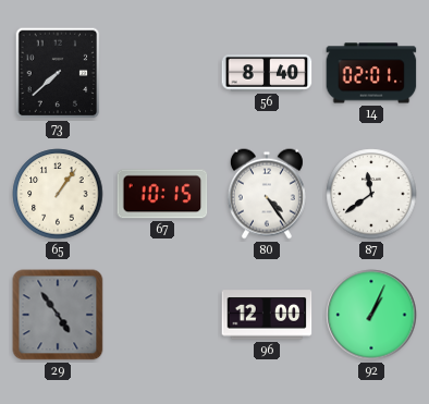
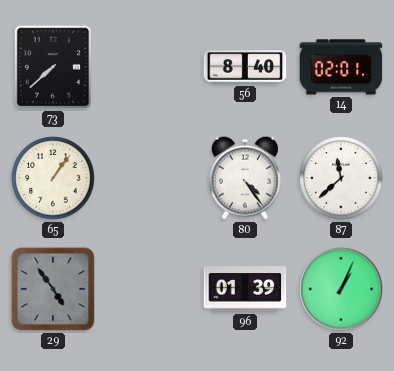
67: 10:15 -> none (162, 194)
87: 11:39 -> 11:38 (341, 178)
96: 12:00 -> 01:39 (245, 289)
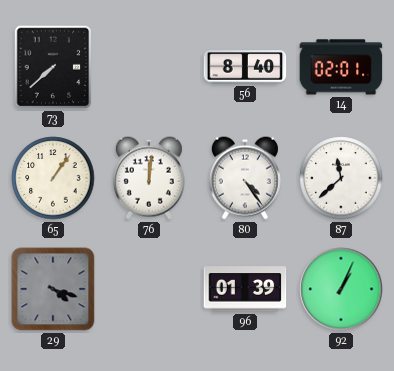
76: none -> 12:01 (149, 178)
29: 4:54 -> 4:18 (53, 289)
